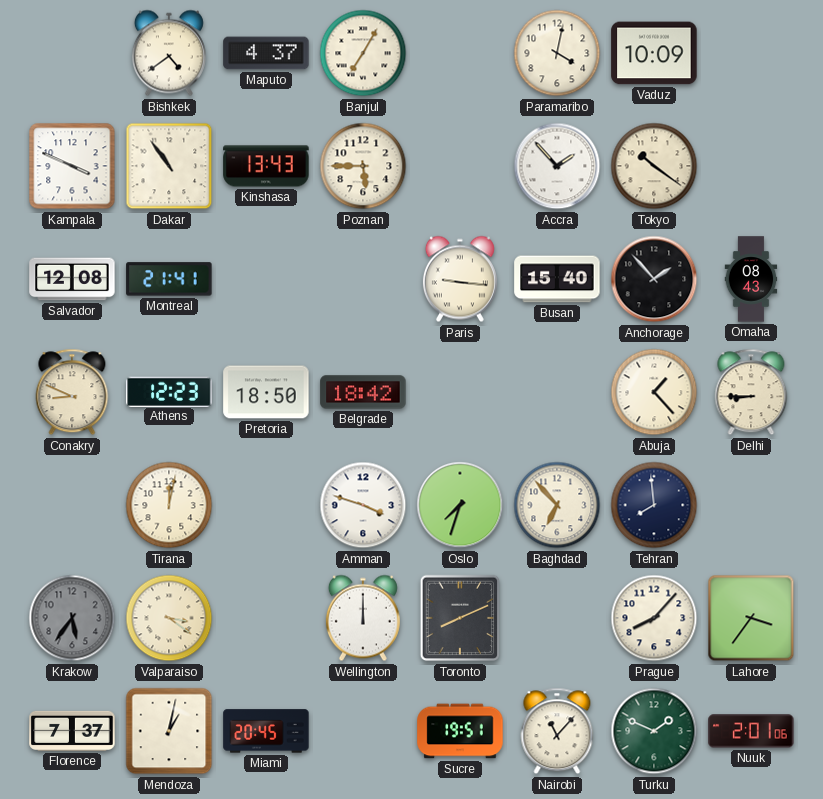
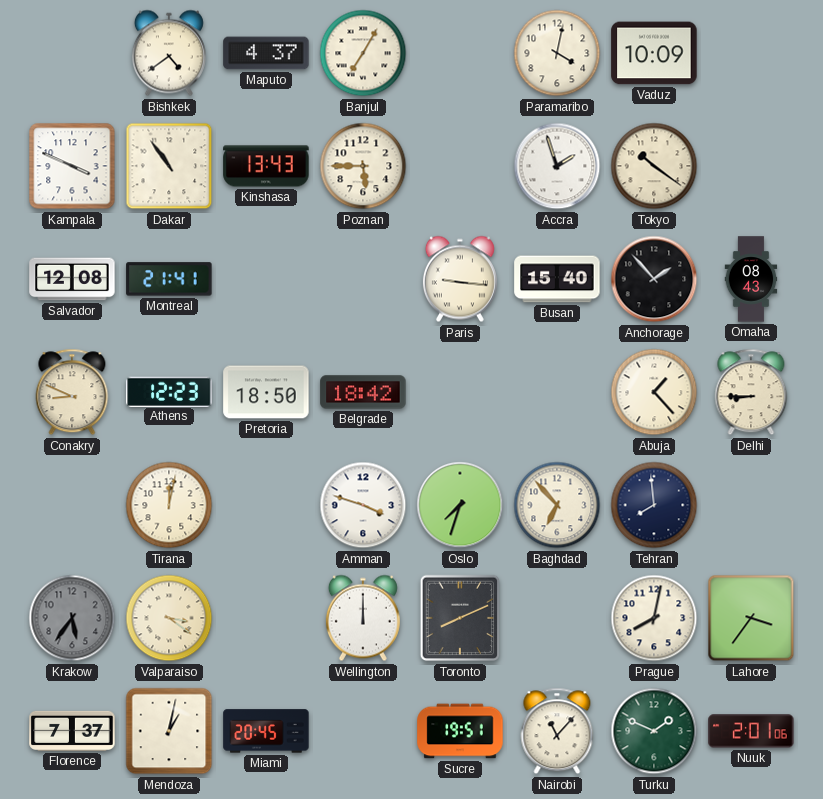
Accra: 1:53 -> 1:57 (557, 166)
Prague: 8:07 -> 8:02 (654, 618)
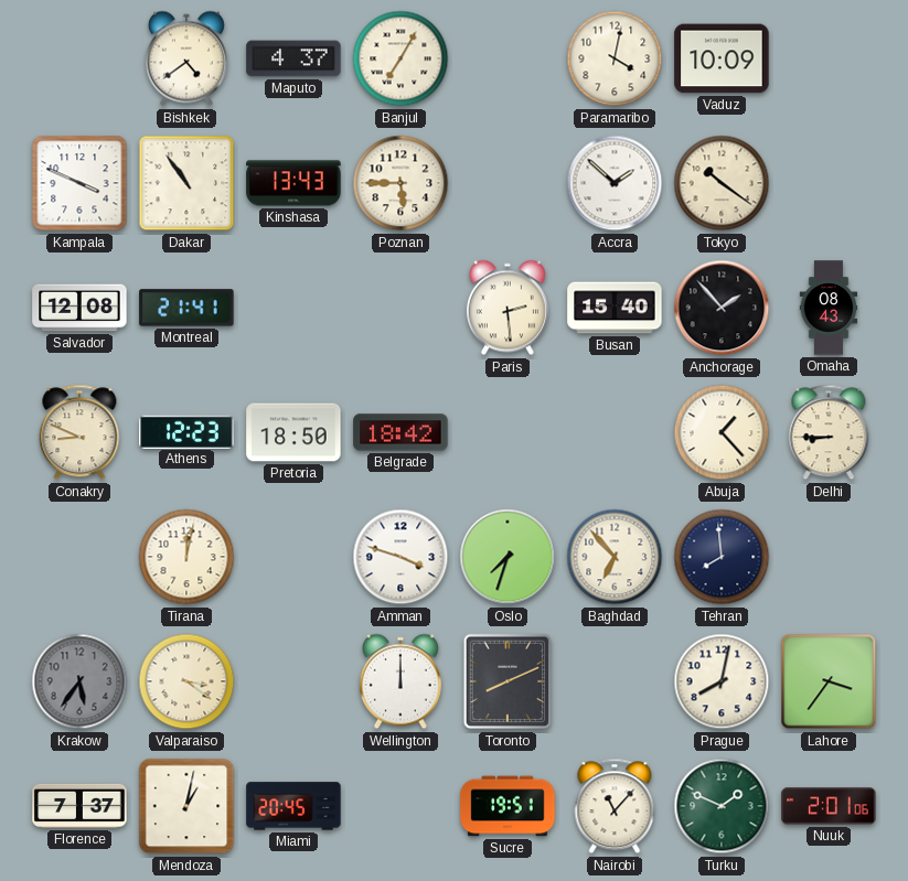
Accra: 1:57 -> 1:52 (615, 183)
Paris: 9:16 -> 2:29 (508, 308)
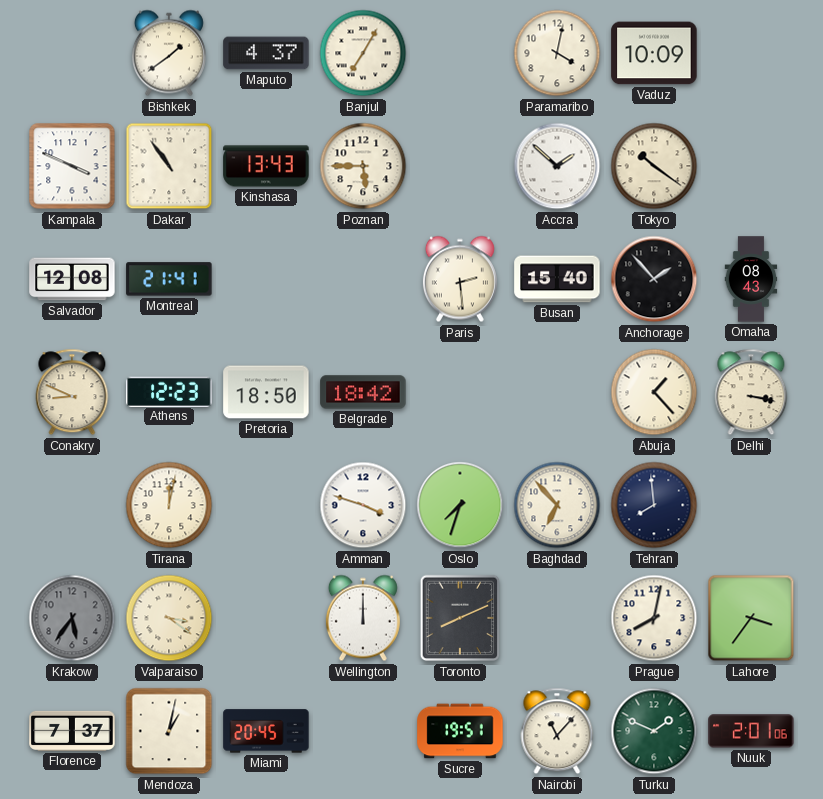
Bishkek: 4:39 -> 1:39 (169, 53)
Delhi: 8:45 -> 3:17 (751, 392)
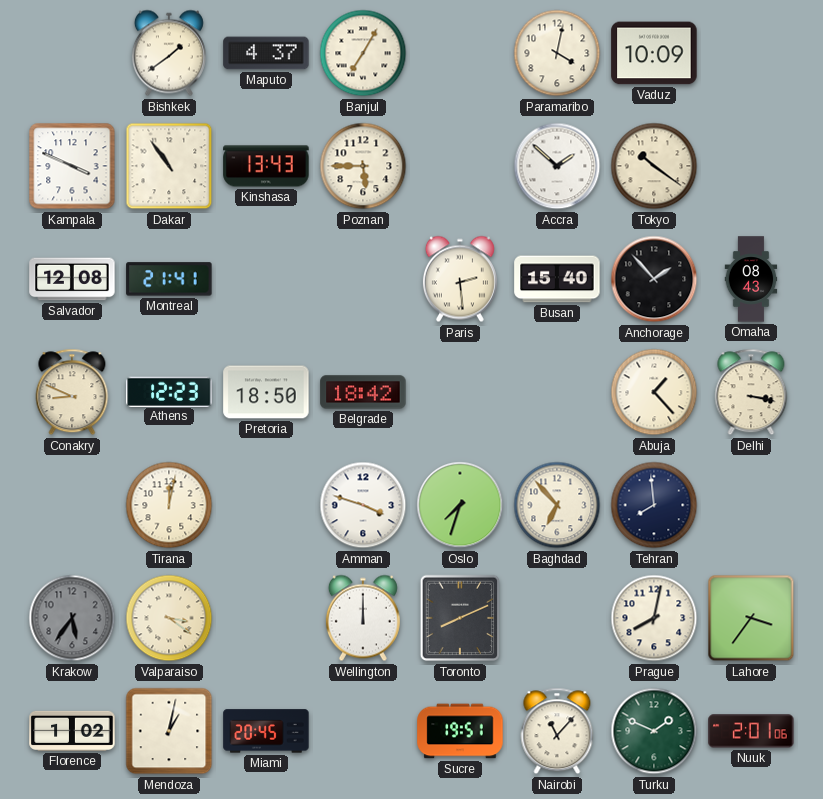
Florence: 7:37 -> 1:02 (72, 731)
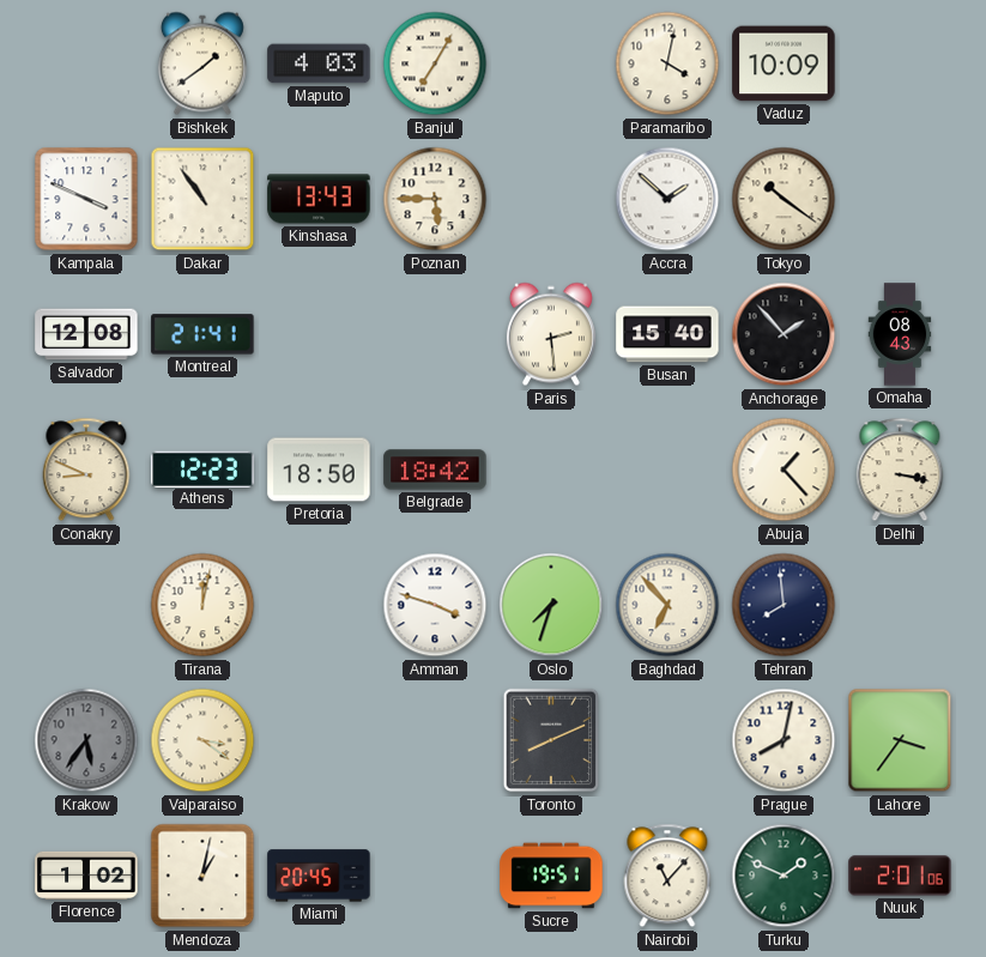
Maputo: 4:37 -> 4:03 (319, 63)
Wellington: 12:00 -> none (363, 618)
